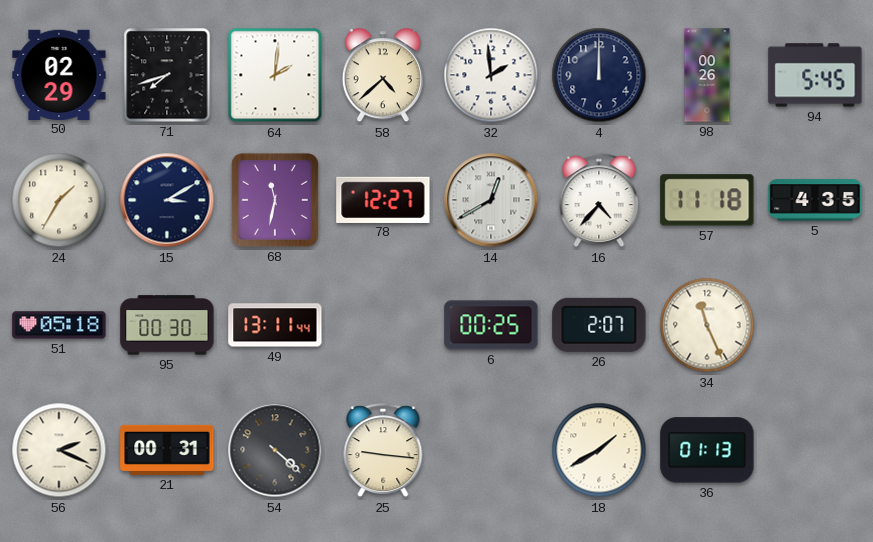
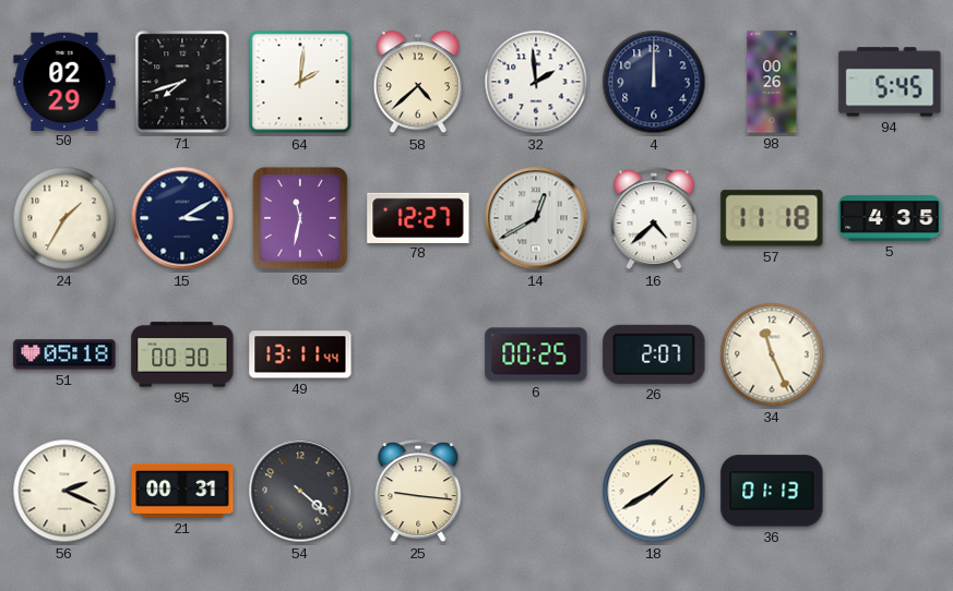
16: 4:37 -> 4:38 (654, 219)
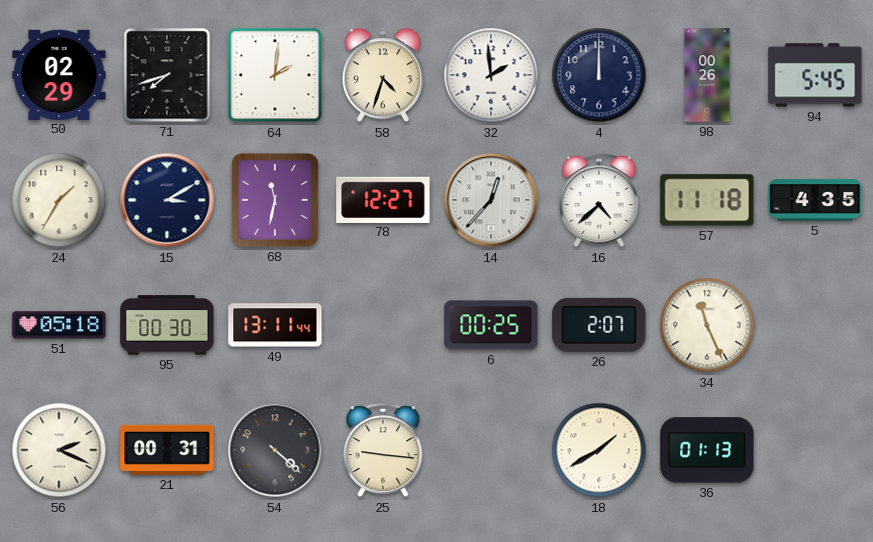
58: 4:38 -> 4:33 (383, 76)
14: 12:40 -> 12:37 (491, 200)
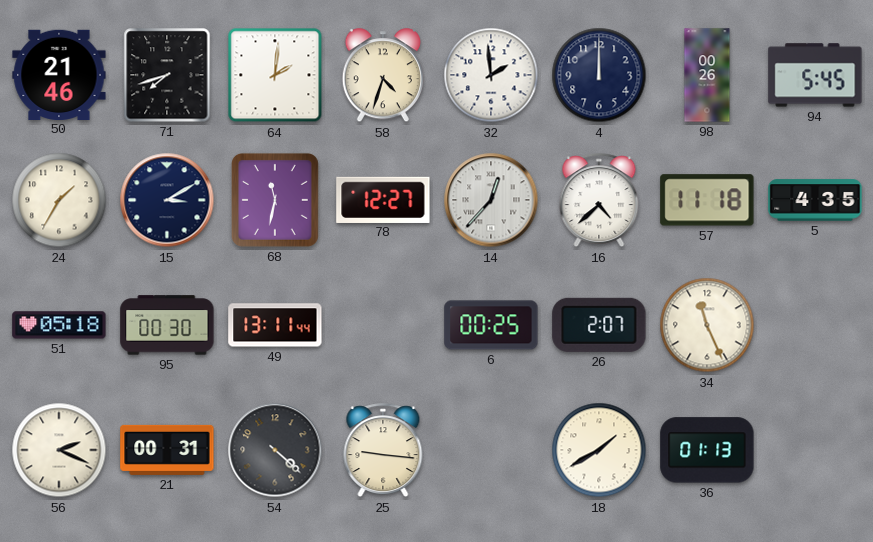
50: 02:29 -> 21:46 (59, 74)
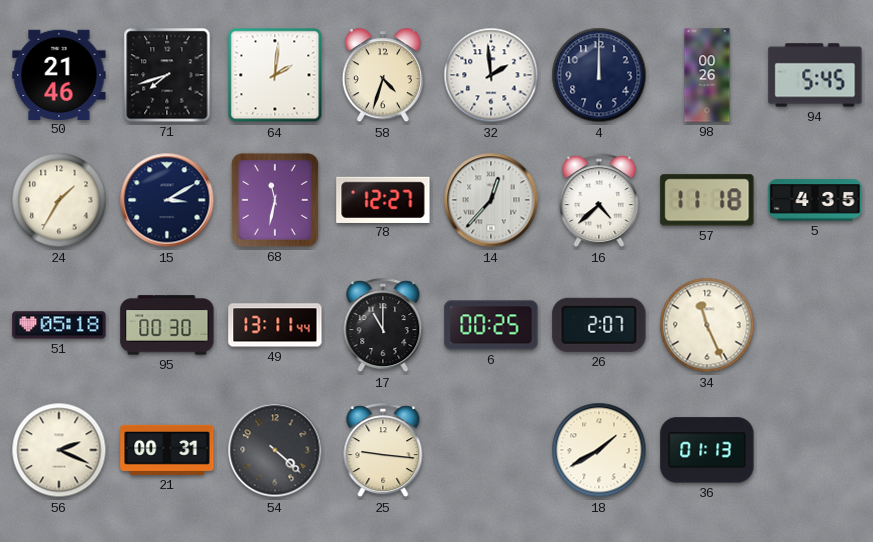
17: none -> 11:00 (383, 326)
